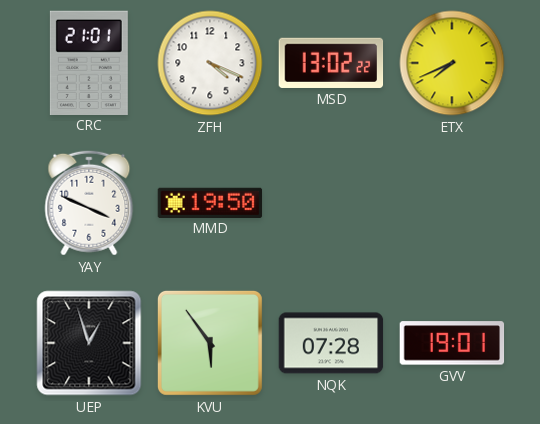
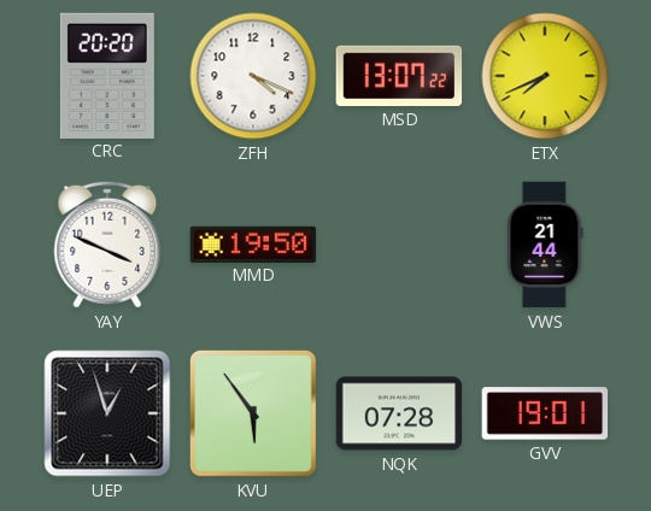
CRC: 21:01 -> 20:20 (107, 75)
MSD: 13:02 -> 13:07 (399, 76)
VWS: none -> 21:44 (545, 245)
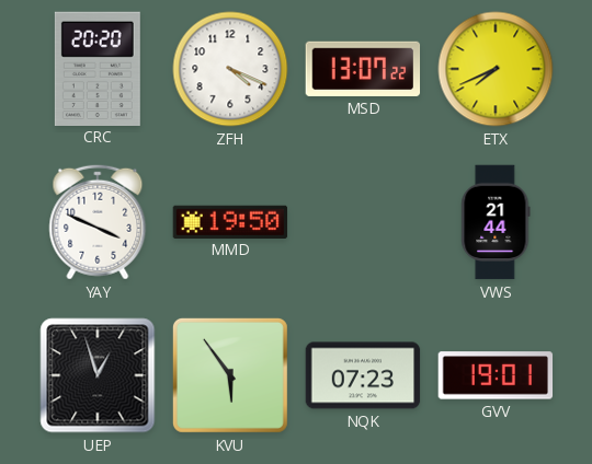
NQK: 07:28 -> 07:23 (363, 375)
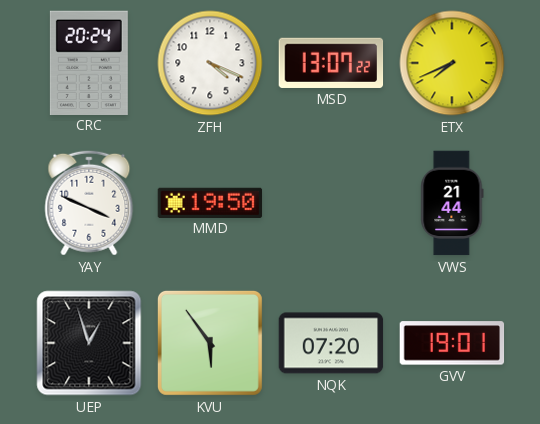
CRC: 20:20 -> 20:24 (89, 62)
NQK: 07:23 -> 07:20 (331, 343)
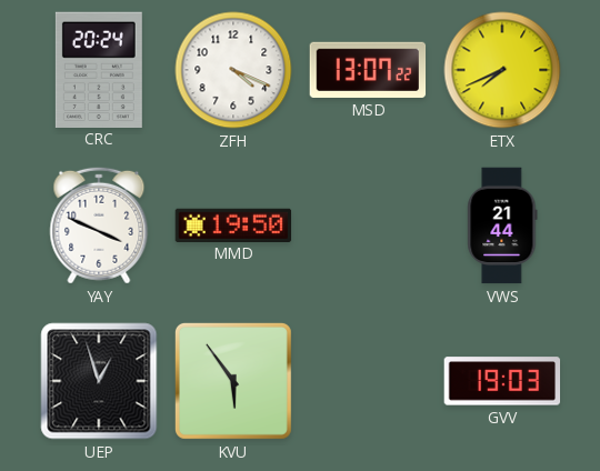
NQK: 07:20 -> none (331, 343)
GVV: 19:01 -> 19:03 (502, 381)
